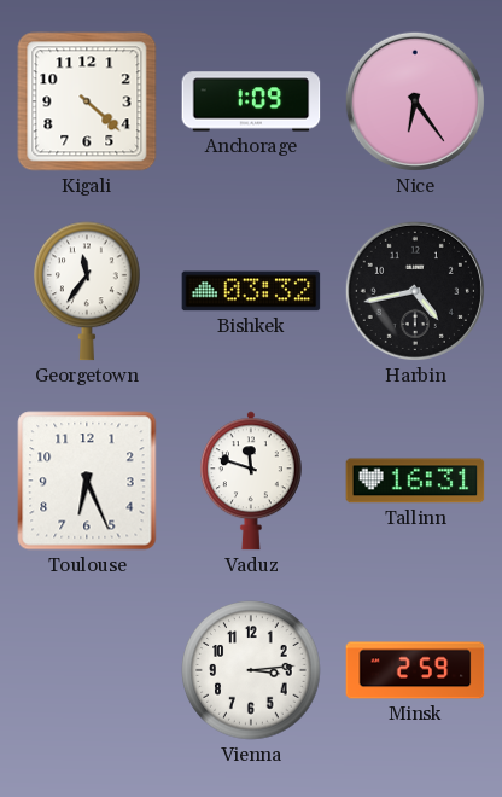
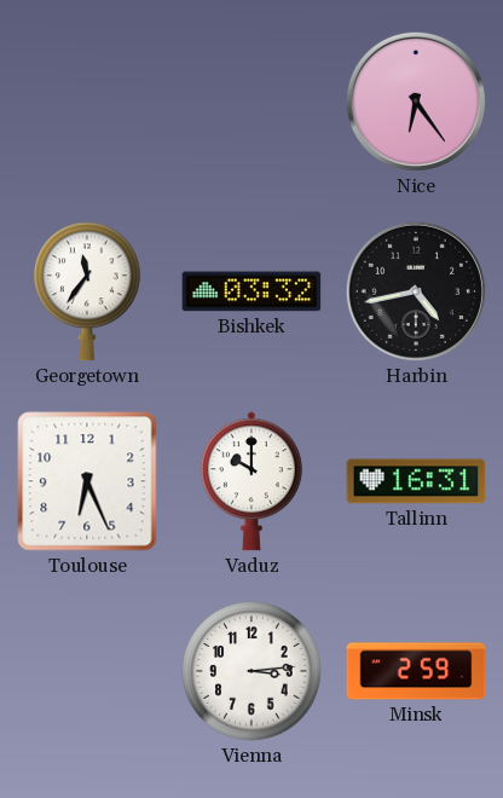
Kigali: 4:22 -> none (87, 101)
Anchorage: 1:09 -> none (251, 101)
Vaduz: 11:48 -> 10:00 (251, 481)
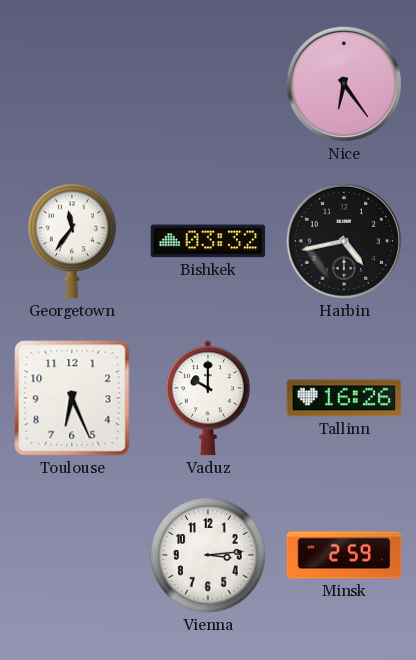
Tallinn: 16:31 -> 16:26 (344, 398)
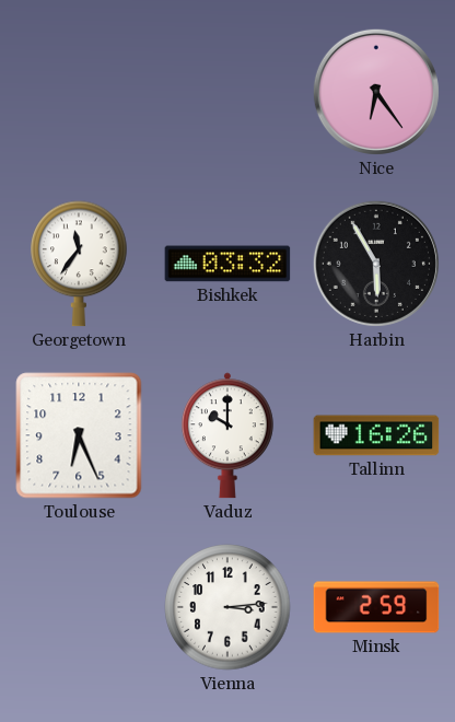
Harbin: 4:43 -> 5:55 (376, 264)
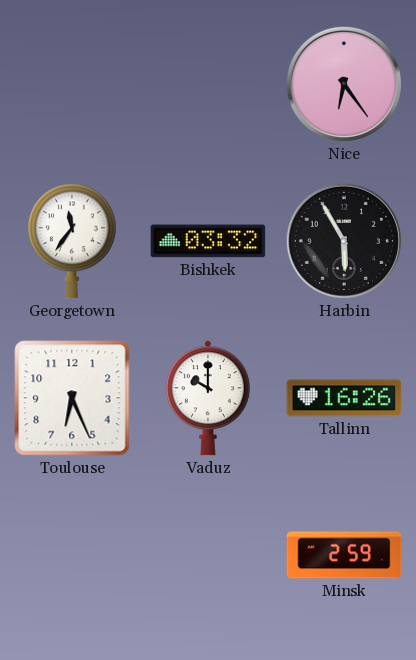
Vienna: 3:14 -> none (227, 607)
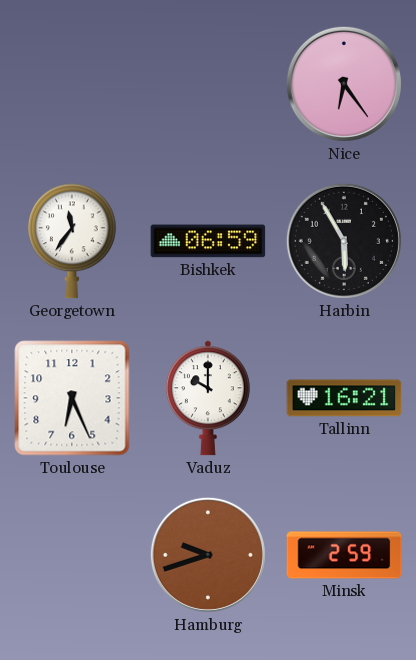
Bishkek: 03:32 -> 06:59 (208, 241)
Tallinn: 16:26 -> 16:21 (344, 398)
Hamburg: none -> 9:42 (208, 555)
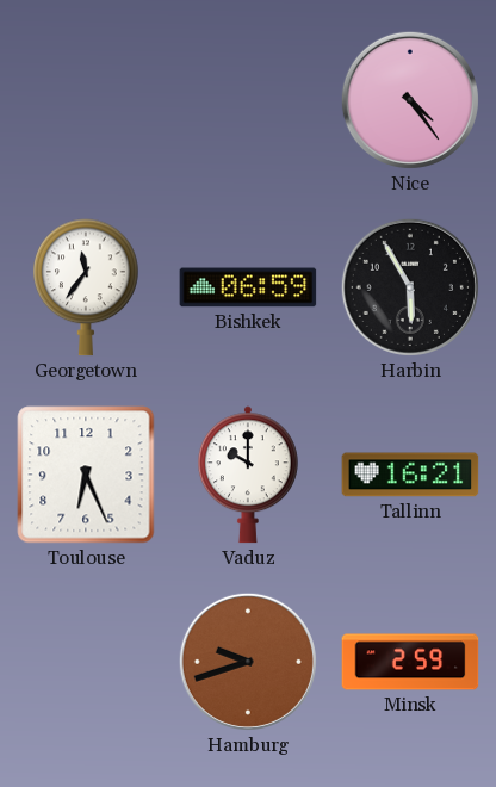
Nice: 6:24 -> 4:24 (410, 100)
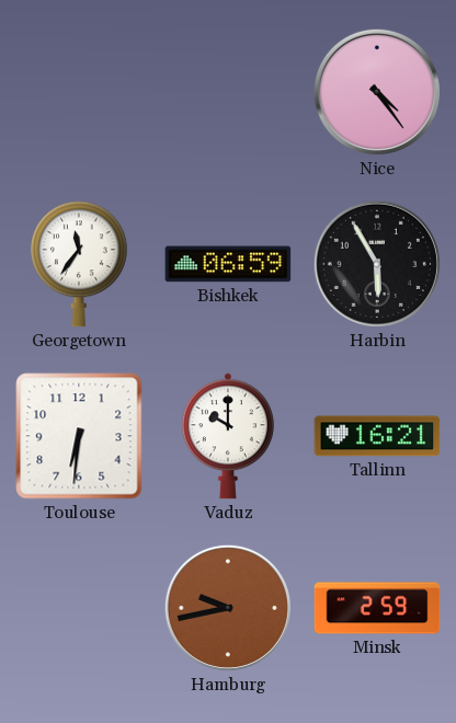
Toulouse: 6:26 -> 6:31 (79, 436)
Hamburg: 9:42 -> 9:43 (228, 608)
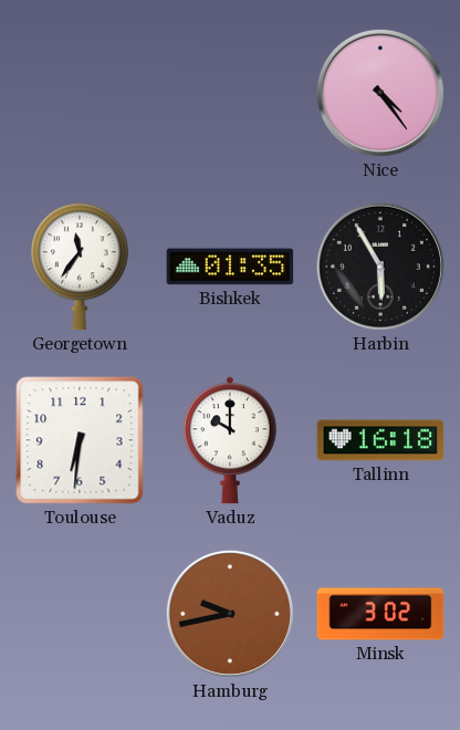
Bishkek: 06:59 -> 01:35 (230, 267)
Tallinn: 16:21 -> 16:18 (380, 440)
Minsk: 2:59 -> 3:02 (380, 614)
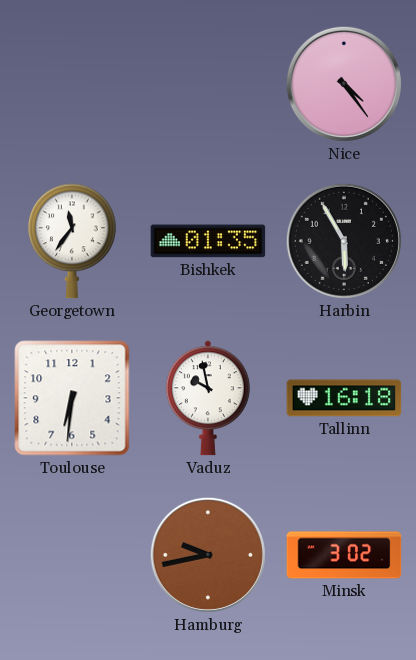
Vaduz: 10:00 -> 9:58 (208, 398)
